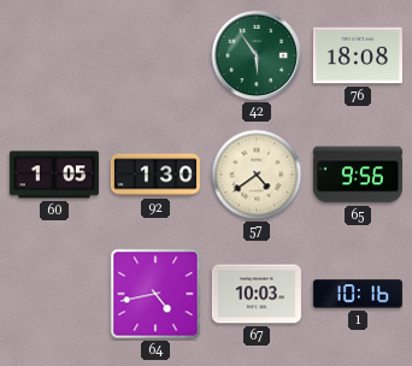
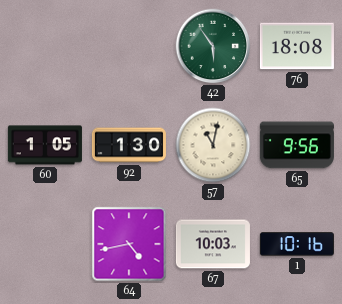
57: 4:39 -> 11:02 (213, 145)
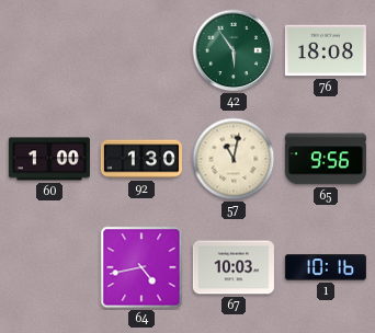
60: 1:05 -> 1:00 (49, 159)
